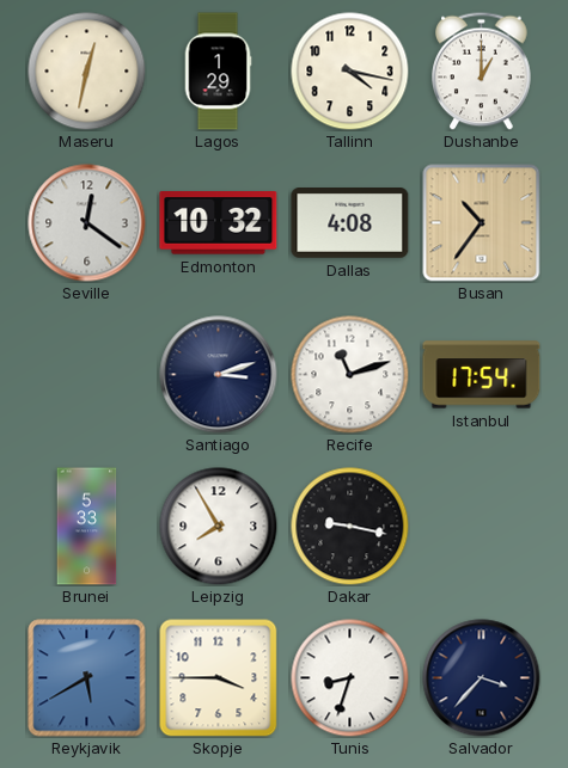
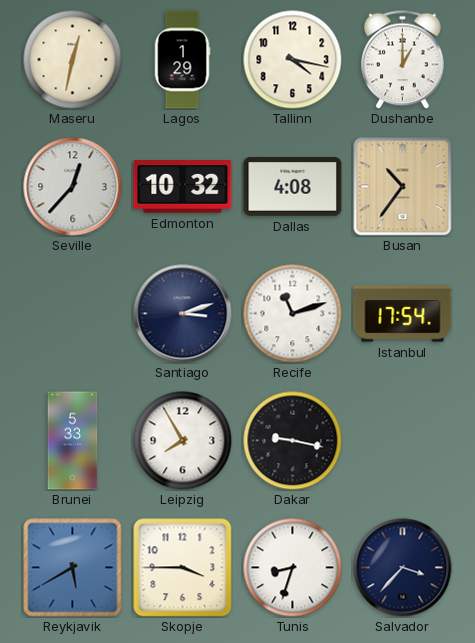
Seville: 12:21 -> 12:37 (73, 187)
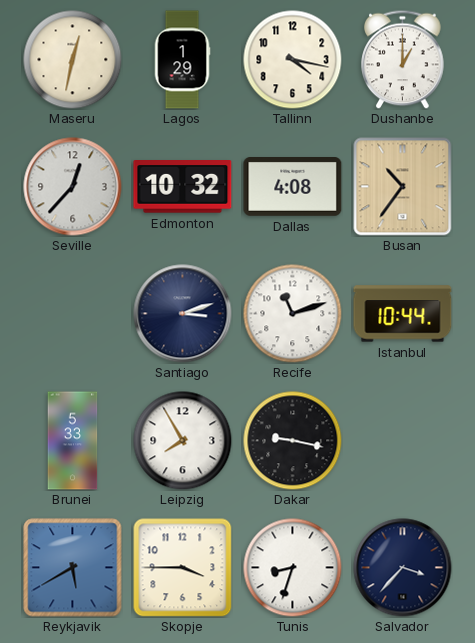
Istanbul: 17:54 -> 10:44 (403, 314)
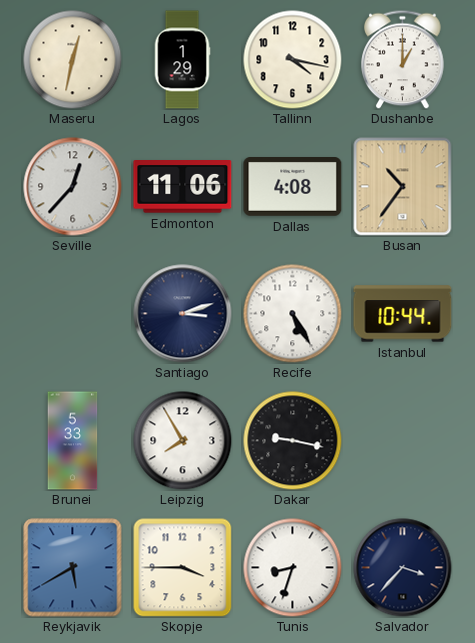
Edmonton: 10:32 -> 11:06 (183, 187)
Recife: 11:12 -> 5:25 (293, 314)
